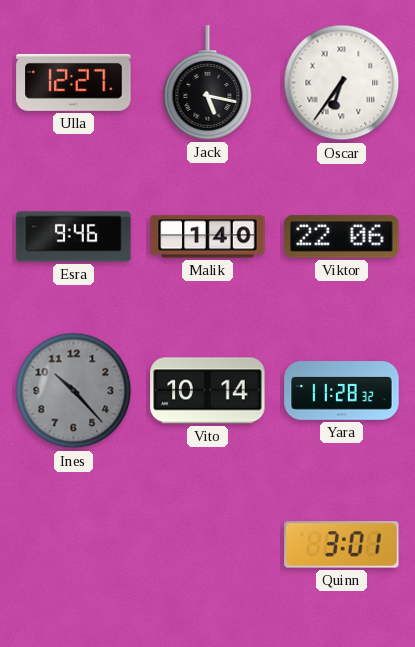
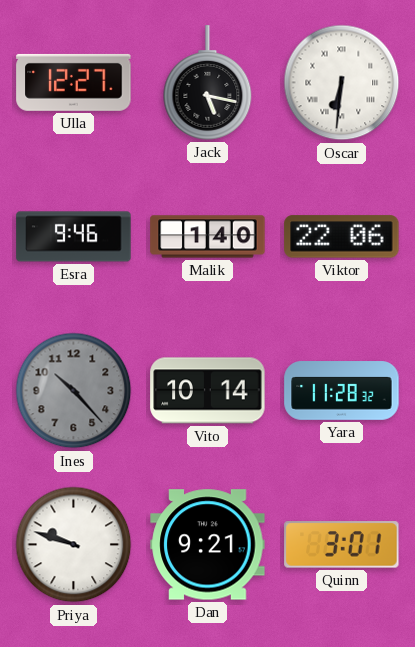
Oscar: 6:36 -> 6:31 (342, 83)
Priya: none -> 9:48 (74, 545)
Dan: none -> 9:21 (208, 545)
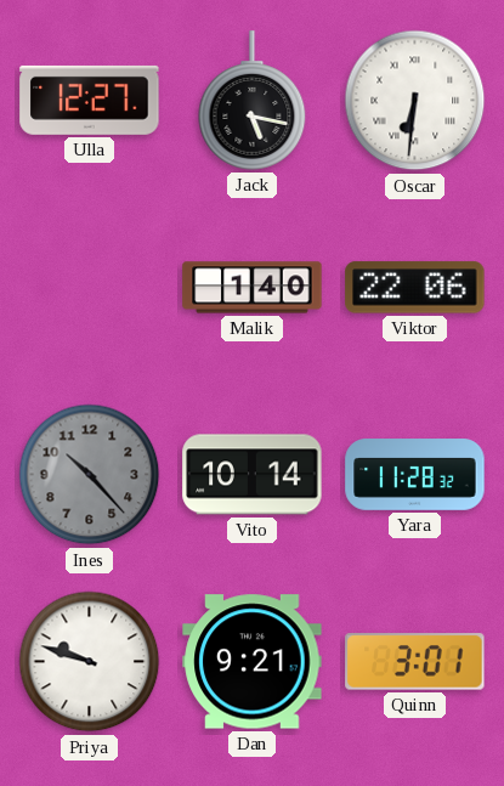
Esra: 9:46 -> none (74, 237)
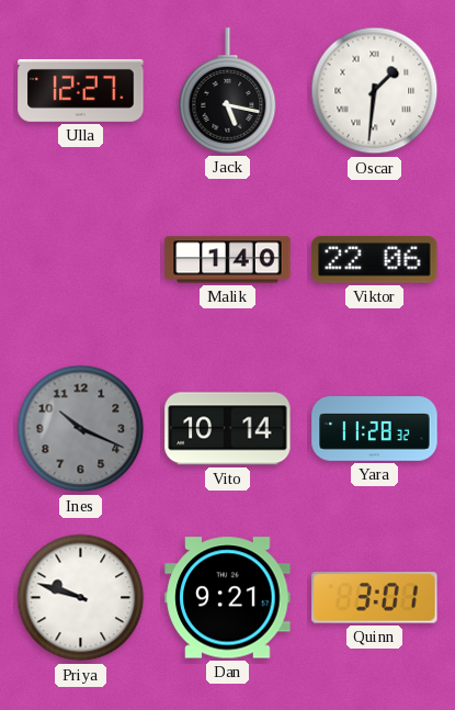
Oscar: 6:31 -> 1:31 (375, 91)
Ines: 10:23 -> 10:19 (81, 429)
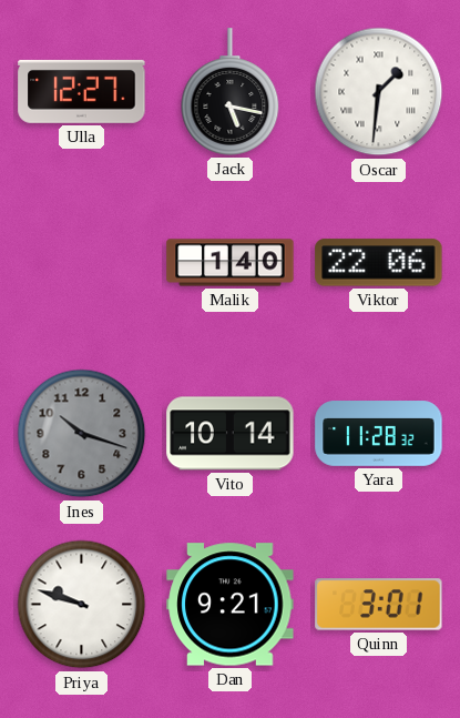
Ines: 10:19 -> 10:18 (82, 434)
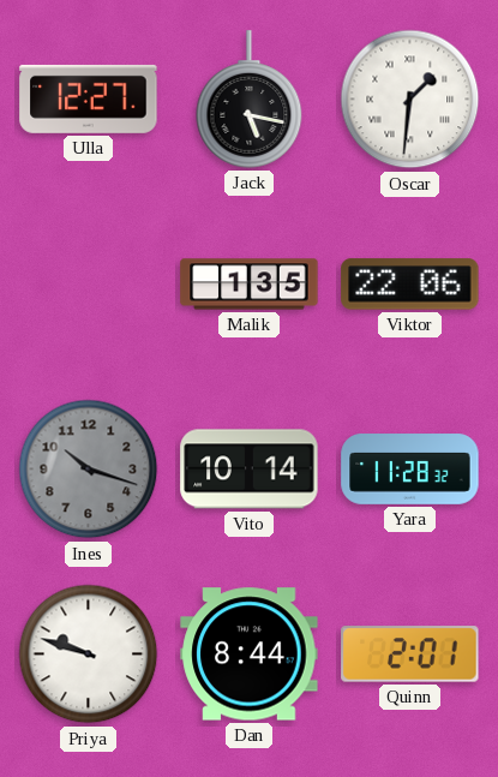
Malik: 1:40 -> 1:35 (250, 285)
Dan: 9:21 -> 8:44 (250, 655)
Quinn: 3:01 -> 2:01 (410, 655)
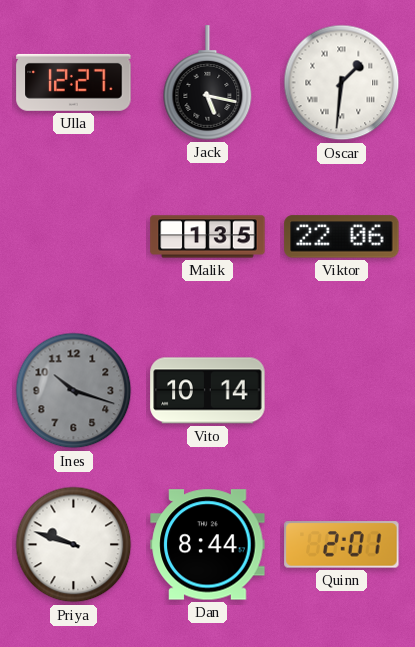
Yara: 11:28 -> none (410, 470)
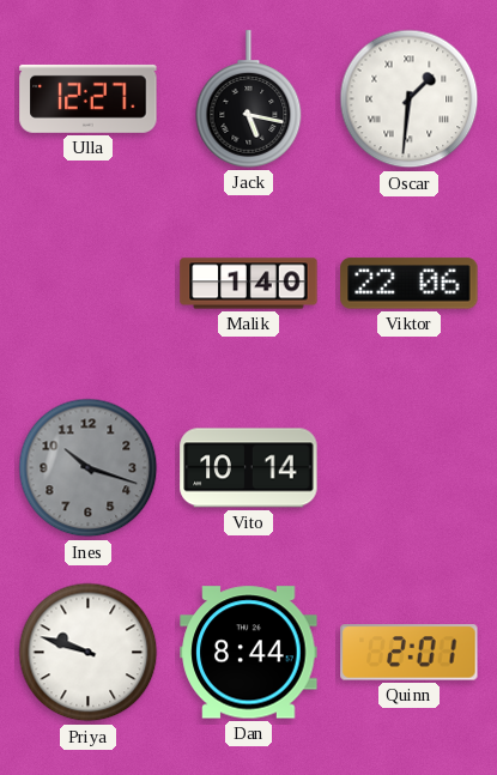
Malik: 1:35 -> 1:40 (249, 284)
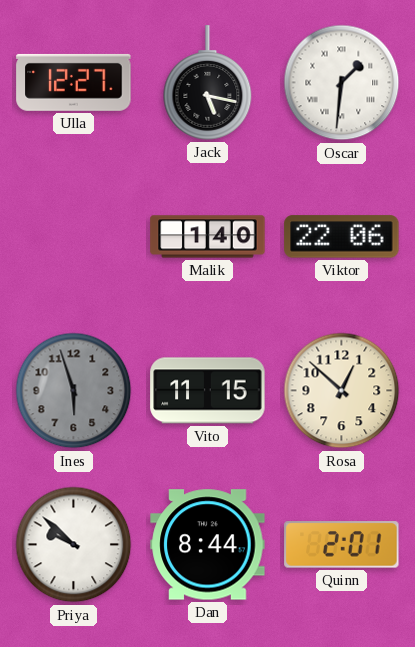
Ines: 10:18 -> 5:57 (74, 391)
Vito: 10:14 -> 11:15 (208, 391)
Rosa: none -> 12:52 (342, 391)
Priya: 9:48 -> 9:52 (74, 545)
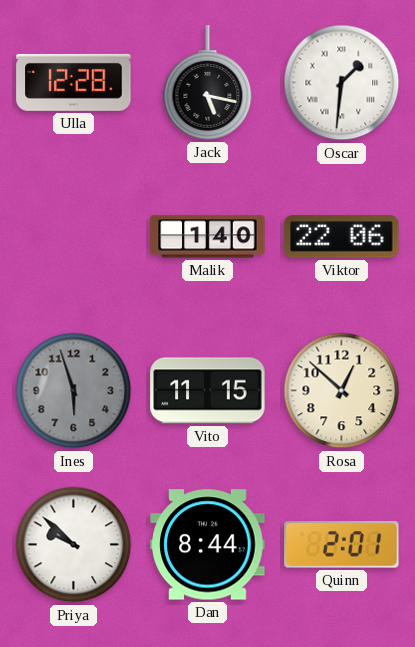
Ulla: 12:27 -> 12:28 (74, 82)
